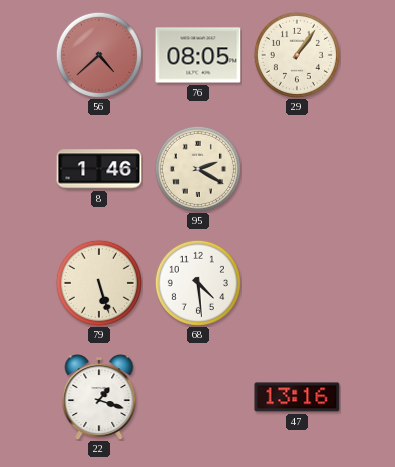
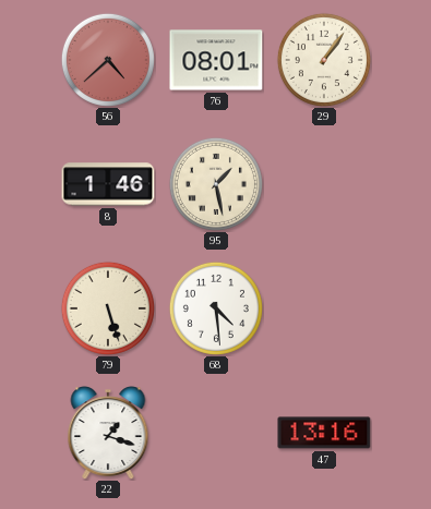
76: 08:05 -> 08:01 (216, 60)
95: 2:20 -> 1:28 (216, 184)
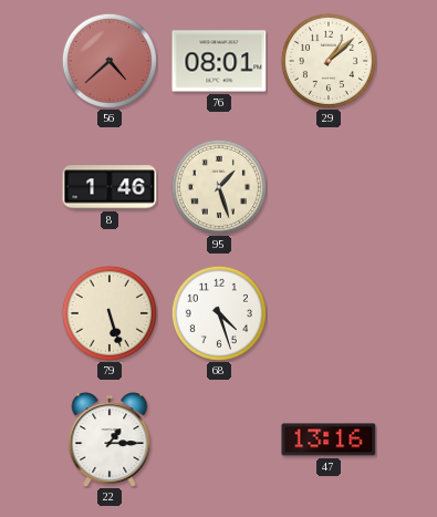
29: 1:06 -> 1:08 (329, 61)
95: 1:28 -> 1:27 (219, 187)
68: 4:29 -> 4:27 (219, 313)
22: 1:18 -> 1:15 (110, 440)
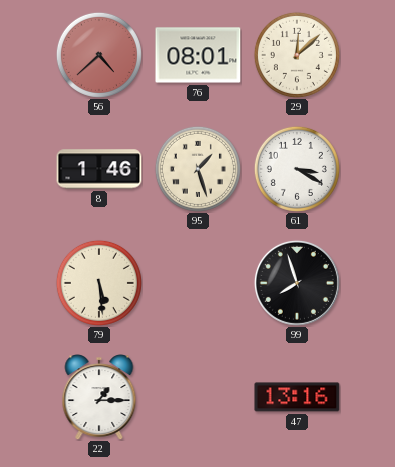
29: 1:08 -> 12:08 (297, 55)
61: none -> 3:20 (297, 169)
79: 5:27 -> 5:29 (99, 283)
68: 4:27 -> none (219, 313)
99: none -> 7:57 (297, 283)
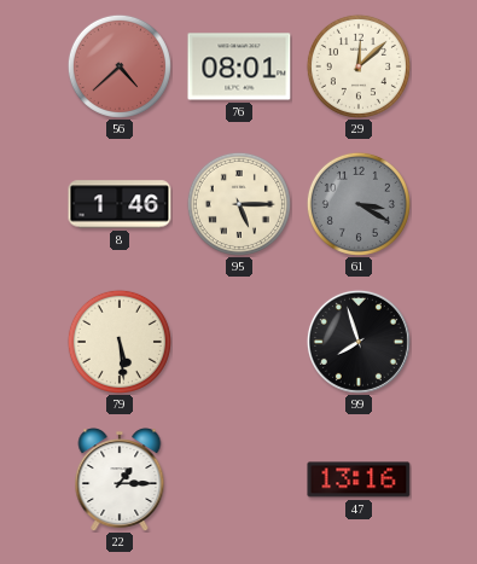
95: 1:27 -> 5:15 (239, 204)
61 dial: white -> grey (359, 204)
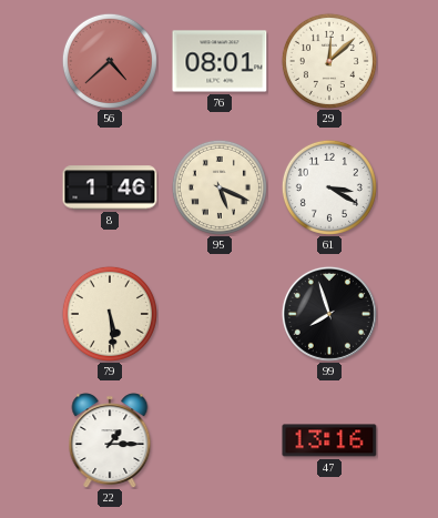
95: 5:15 -> 5:19 (220, 187)
61 dial: grey -> white (329, 187)
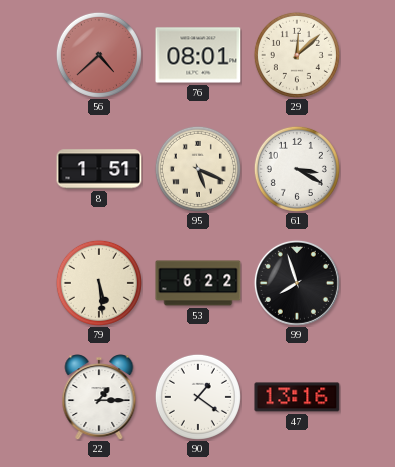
8: 1:46 -> 1:51 (99, 169)
53: none -> 6:22 (198, 283)
90: none -> 1:21 (198, 397)
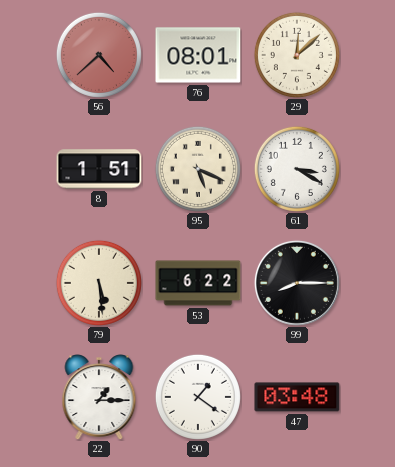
99: 7:57 -> 8:15 (297, 283)
47: 13:16 -> 03:48 (297, 397)
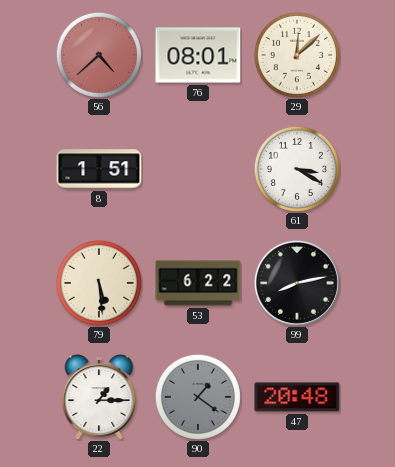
95: 5:19 -> none (198, 169)
99: 8:15 -> 8:13 (297, 283)
90 dial: white -> grey (198, 397)
47: 03:48 -> 20:48 (297, 397)
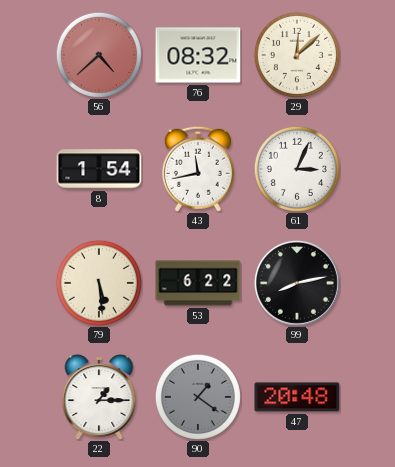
76: 08:01 -> 08:32 (198, 55)
8: 1:51 -> 1:54 (99, 169)
43: none -> 11:43 (198, 169)
61: 3:20 -> 3:04 (297, 169)
